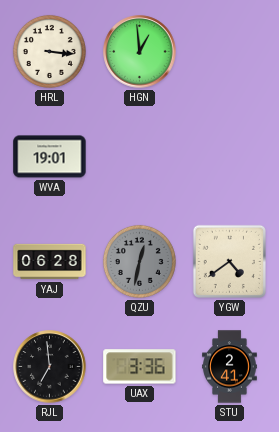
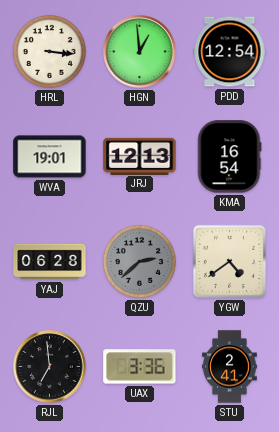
PDD: none -> 12:54 (230, 52)
JRJ: none -> 12:13 (140, 156)
KMA: none -> 16:54 (229, 157)
QZU: 12:32 -> 2:38 (139, 261)
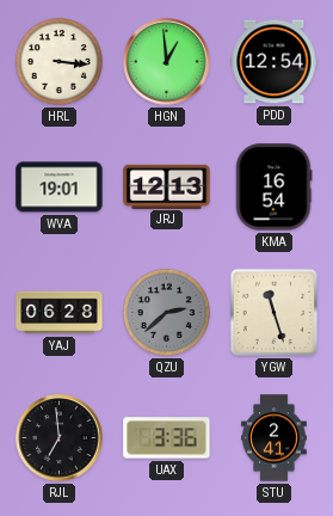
YGW: 4:39 -> 11:27 (273, 312)
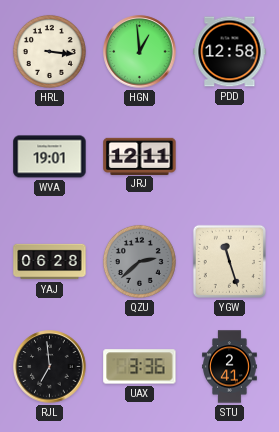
PDD: 12:54 -> 12:58 (230, 52)
JRJ: 12:13 -> 12:11 (140, 156)
KMA: 16:54 -> none (273, 188)
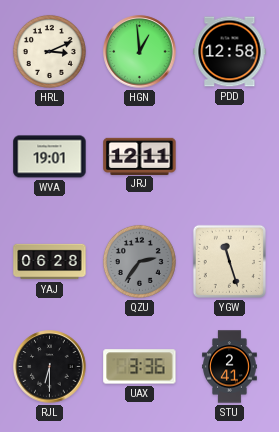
HRL: 3:16 -> 3:11 (49, 51)
QZU: 2:38 -> 2:36 (139, 261)
RJL: 6:59 -> 6:30 (50, 367)
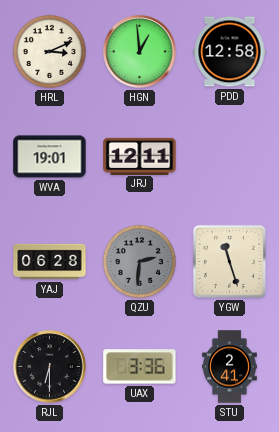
QZU: 2:36 -> 2:31 (139, 261)
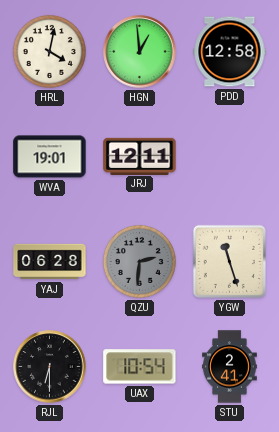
HRL: 3:11 -> 4:02 (49, 51)
UAX: 3:36 -> 10:54 (140, 367)
